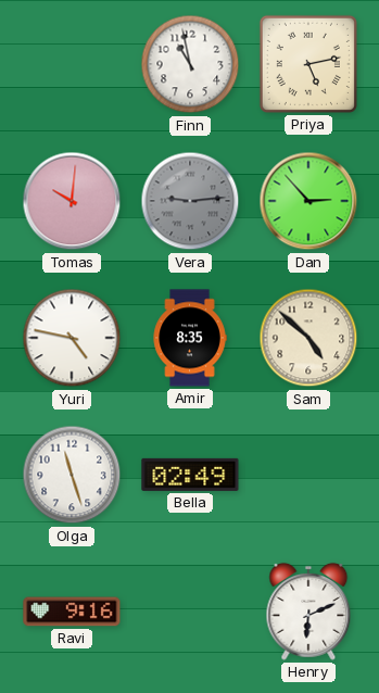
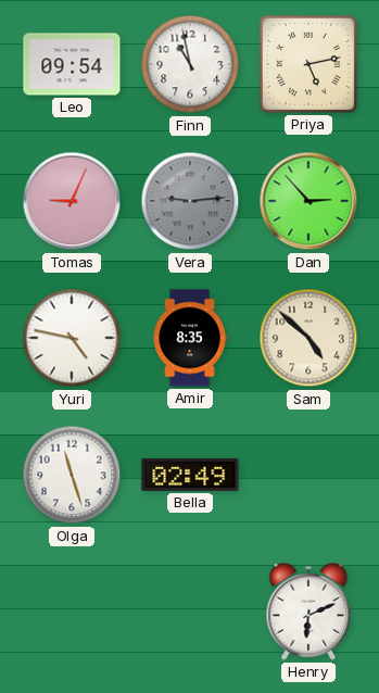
Leo: none -> 09:54 (72, 64)
Tomas: 10:01 -> 9:04 (72, 201)
Ravi: 9:16 -> none (72, 612)
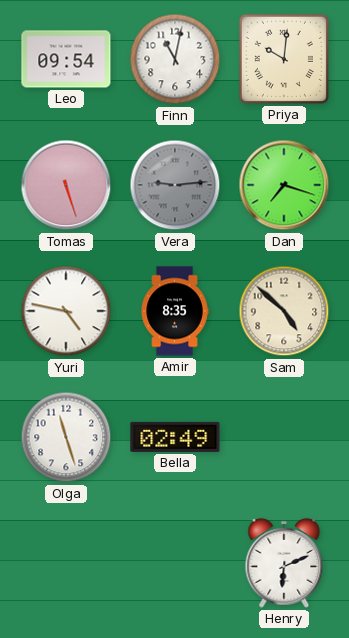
Finn: 10:58 -> 11:02 (175, 59)
Priya: 5:13 -> 10:01 (284, 59)
Tomas: 9:04 -> 5:27 (66, 185)
Dan: 2:53 -> 7:18 (284, 185)
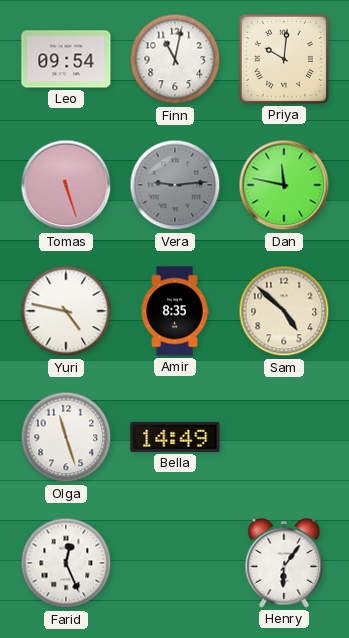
Dan: 7:18 -> 11:47 (284, 185)
Bella: 02:49 -> 14:49 (175, 437)
Farid: none -> 12:26 (66, 563)
Henry: 6:11 -> 6:06 (284, 563)
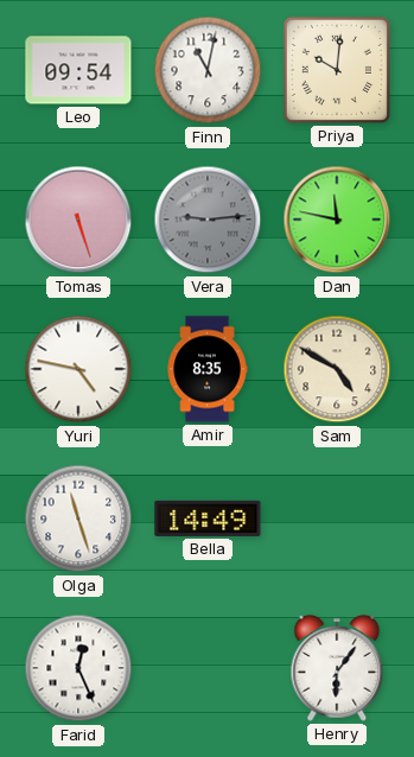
Sam: 4:52 -> 4:50 (337, 369)
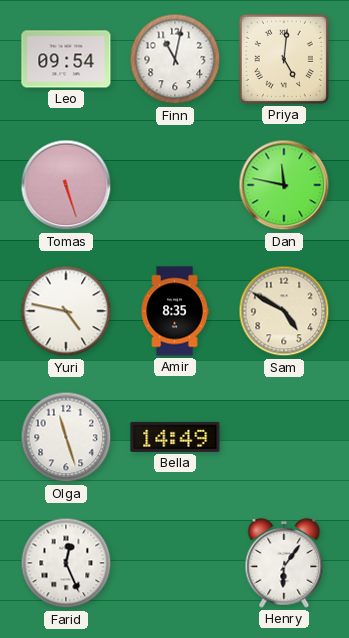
Priya: 10:01 -> 5:01 (284, 59)
Vera: 9:14 -> none (208, 220)
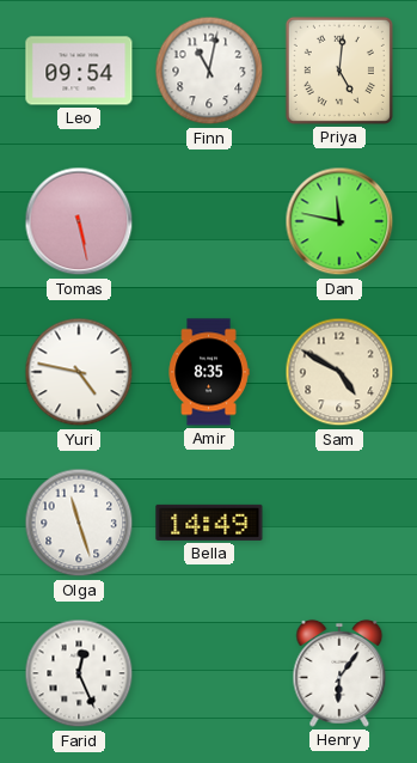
Tomas: 5:27 -> 5:28 (79, 221)
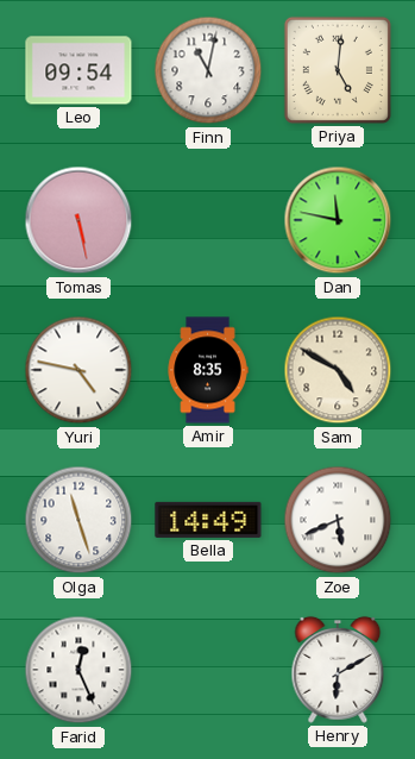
Zoe: none -> 5:41 (338, 520)
Henry: 6:06 -> 6:10 (338, 670)
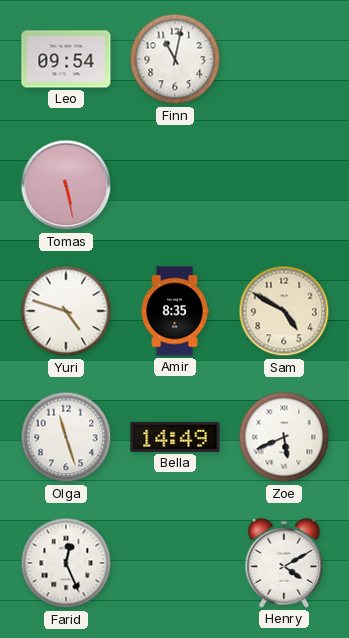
Priya: 5:01 -> none (338, 70)
Dan: 11:47 -> none (338, 220)
Yuri: 4:47 -> 4:48 (66, 311)
Henry: 6:10 -> 4:10 (284, 563)
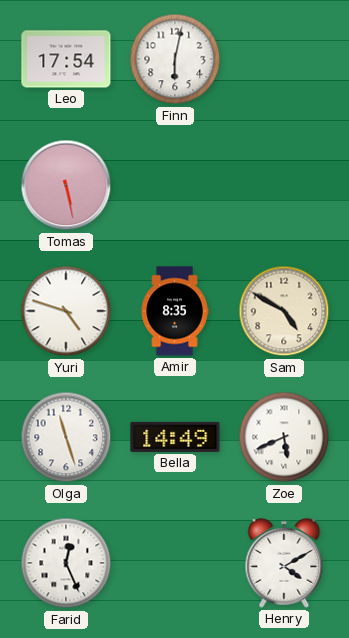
Leo: 09:54 -> 17:54 (66, 59)
Finn: 11:02 -> 6:02 (175, 59)
